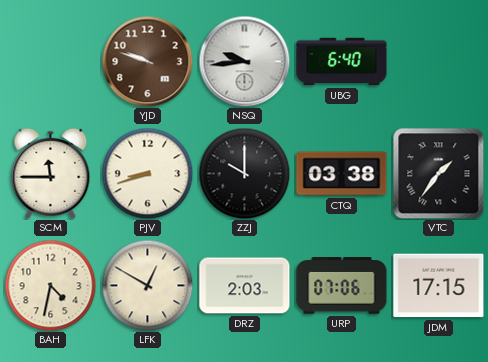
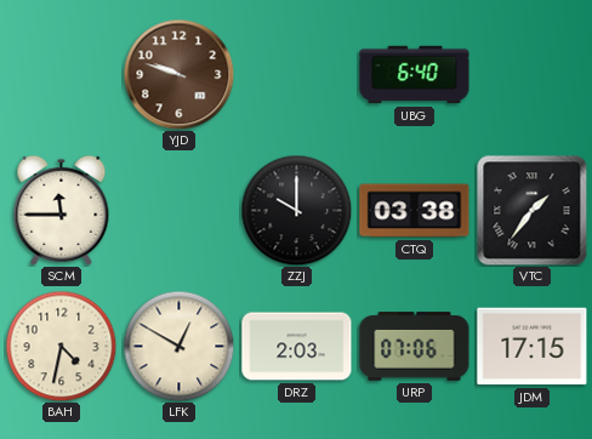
NSQ: 9:44 -> none (244, 61)
PJV: 8:42 -> none (147, 173)
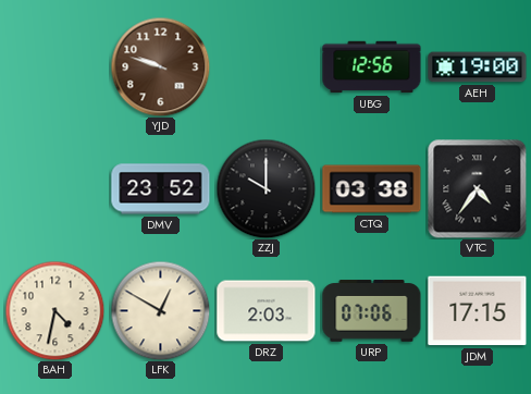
UBG: 6:40 -> 12:56 (372, 67)
AEH: none -> 19:00 (478, 67)
SCM: 11:45 -> none (62, 210)
DMV: none -> 23:52 (161, 189)
VTC: 1:36 -> 4:36 (477, 188)
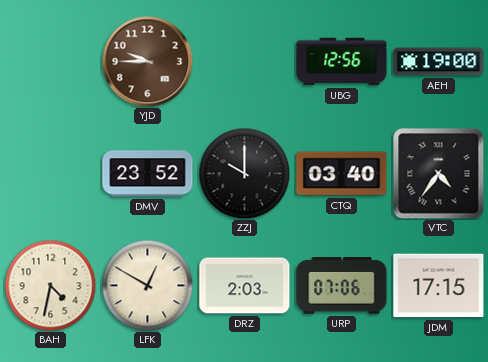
YJD: 9:48 -> 9:45 (147, 61)
CTQ: 03:38 -> 03:40 (342, 174)
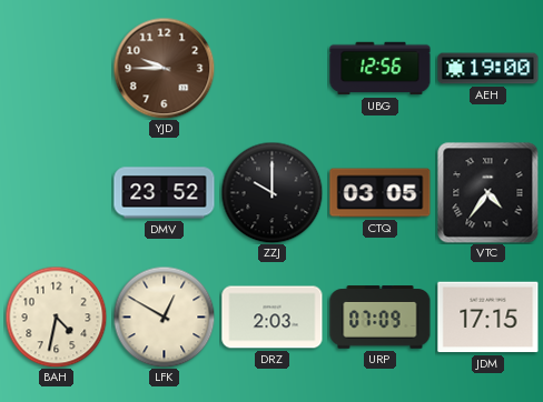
CTQ: 03:40 -> 03:05 (381, 193)
URP: 07:06 -> 07:09 (381, 318)
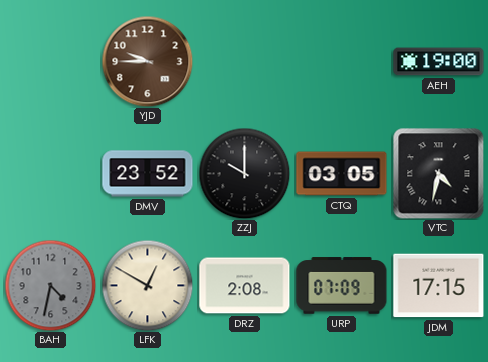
UBG: 12:56 -> none (381, 69)
VTC: 4:36 -> 4:32 (438, 173)
BAH dial: cream -> grey (50, 285)
DRZ: 2:03 -> 2:08 (245, 286)
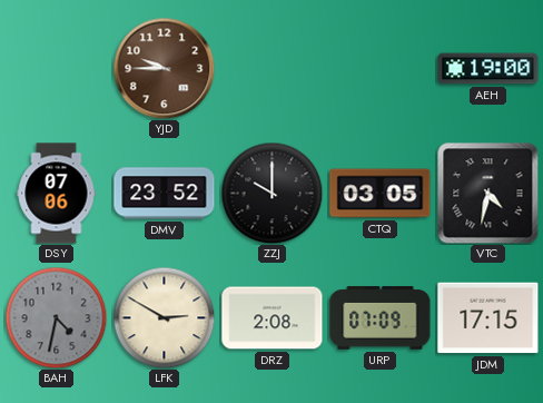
DSY: none -> 07:06 (57, 194)
LFK: 12:50 -> 2:50 (164, 317)
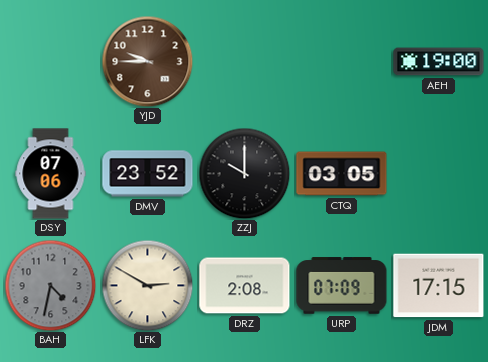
VTC: 4:32 -> none (487, 193)
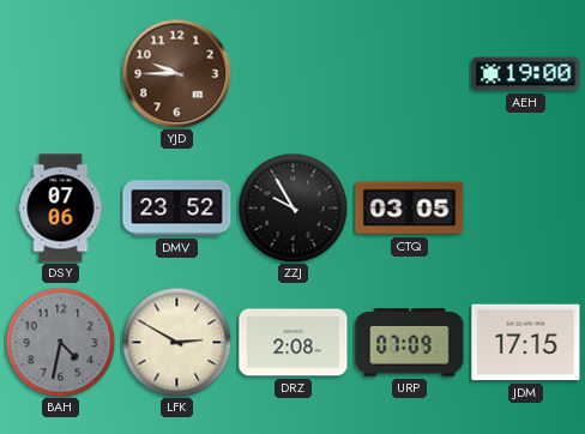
ZZJ: 10:00 -> 9:55 (292, 207)
